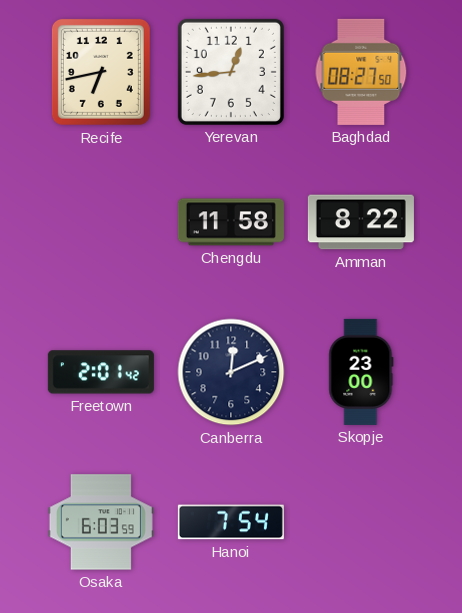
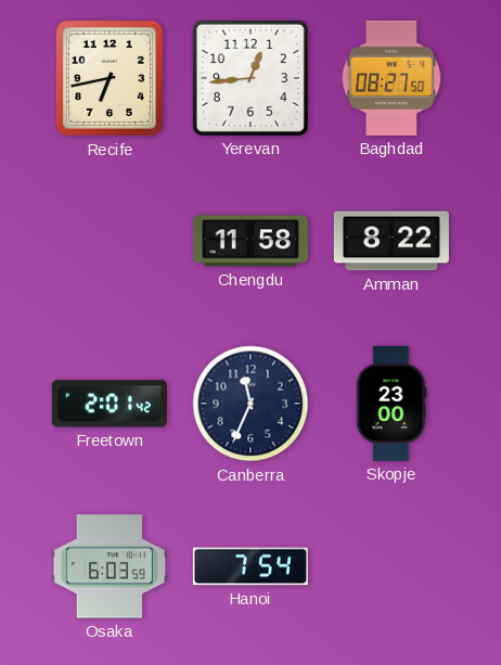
Canberra: 12:11 -> 11:34 (251, 404)
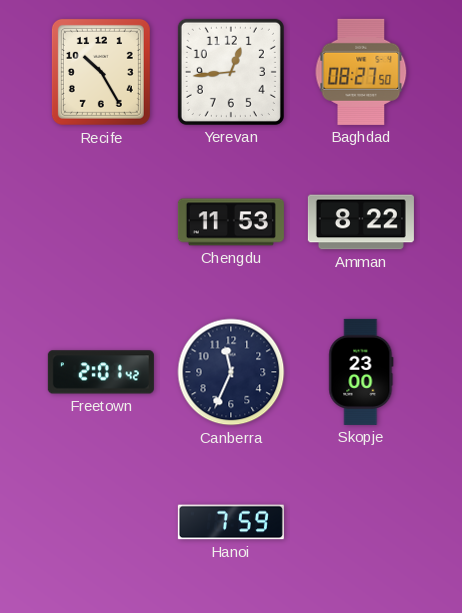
Recife: 6:43 -> 10:25 (101, 72)
Chengdu: 11:58 -> 11:53 (231, 222)
Osaka: 6:03 -> none (110, 566)
Hanoi: 7:54 -> 7:59 (231, 522)
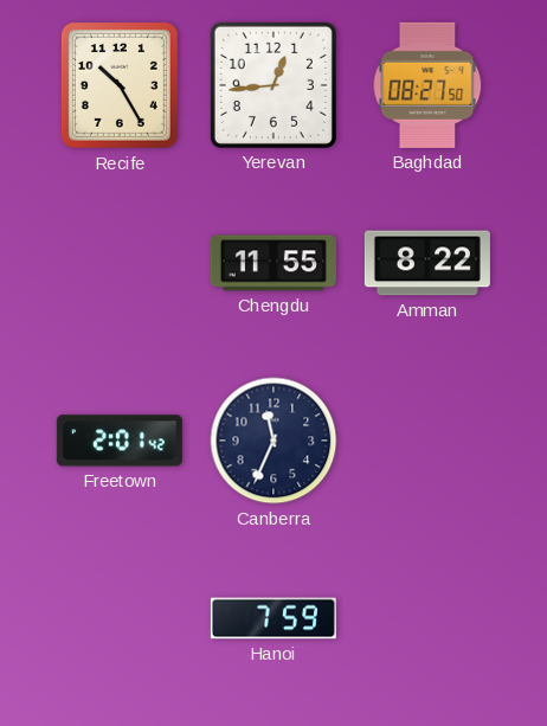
Chengdu: 11:53 -> 11:55 (273, 263)
Skopje: 23:00 -> none (361, 372)
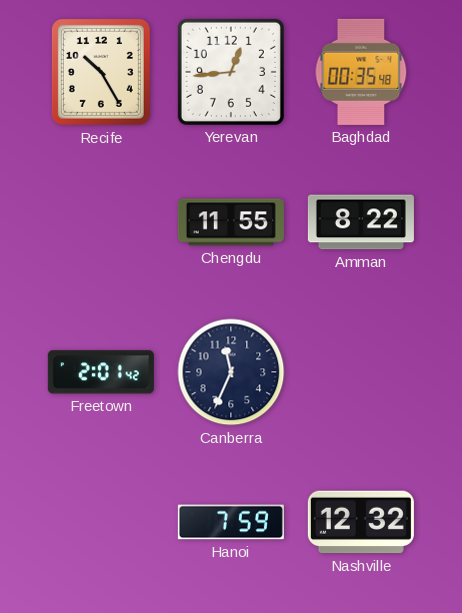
Baghdad: 08:27 -> 00:35 (361, 72)
Nashville: none -> 12:32 (361, 522)
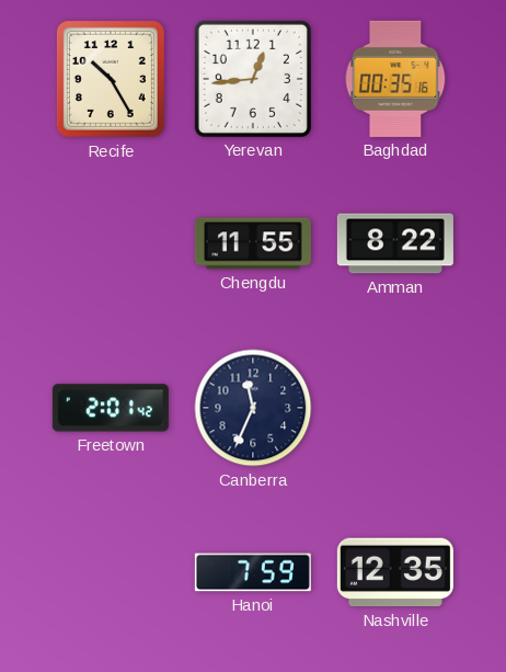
Baghdad: 00:35:48 -> 00:35:16 (395, 79)
Nashville: 12:32 -> 12:35 (395, 572)
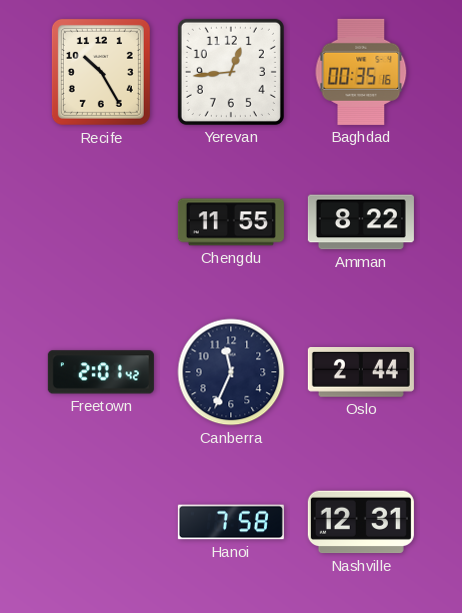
Oslo: none -> 2:44 (361, 373)
Hanoi: 7:59 -> 7:58 (231, 522)
Nashville: 12:35 -> 12:31 (361, 522)
